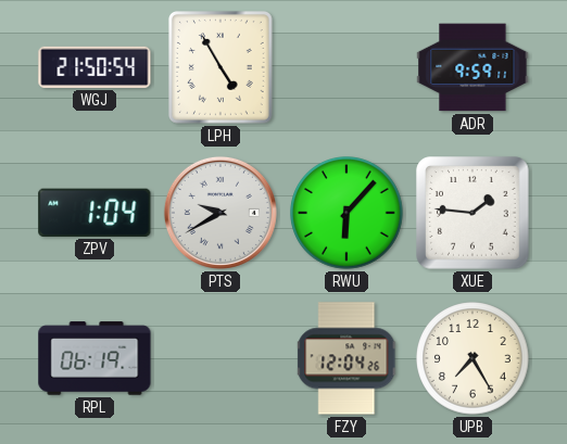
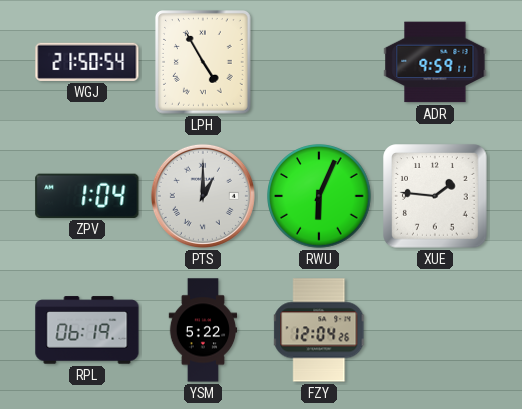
PTS: 9:40 -> 1:00 (203, 196)
RWU: 6:07 -> 6:04 (319, 196)
YSM: none -> 5:22 (203, 330)
UPB: 7:25 -> none (472, 358)
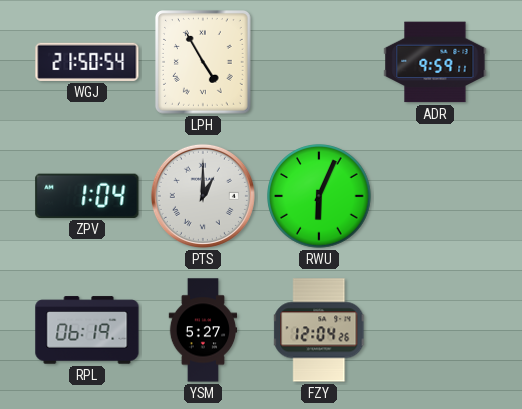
XUE: 1:46 -> none (435, 196)
YSM: 5:22 -> 5:27 (203, 330)
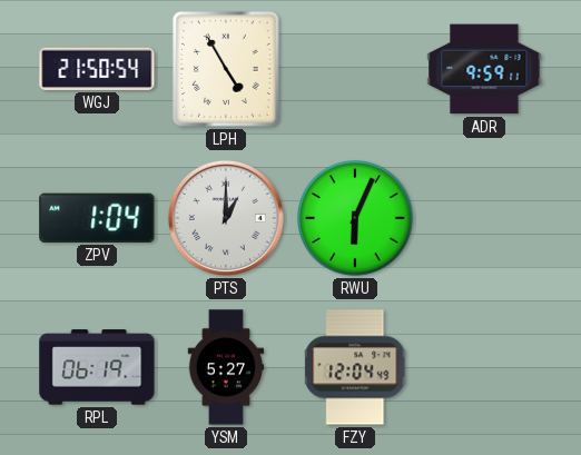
FZY: 12:04:26 -> 12:04:49 (356, 367)
